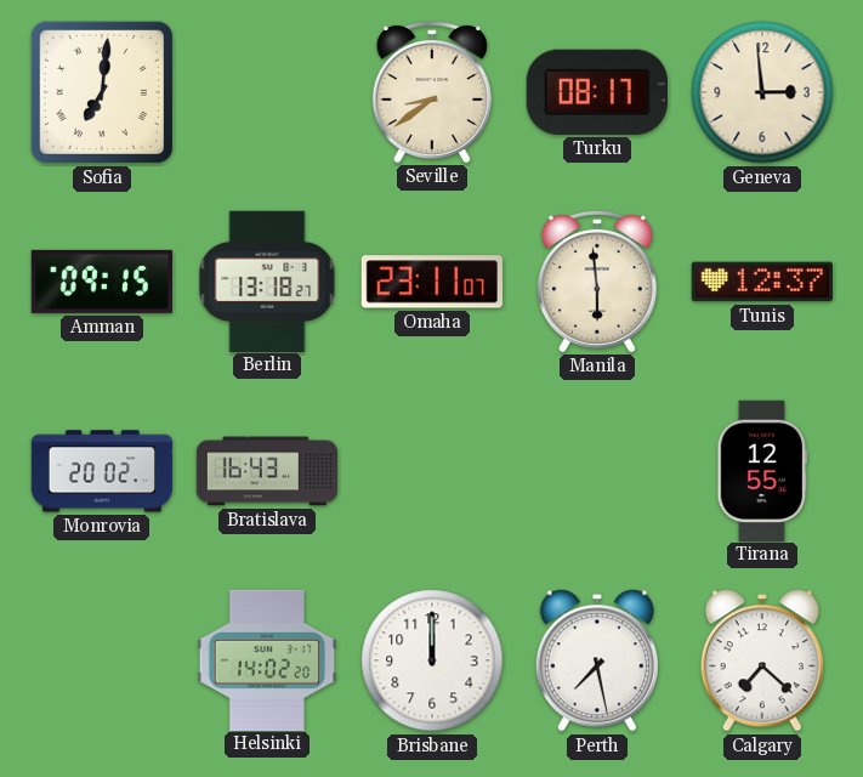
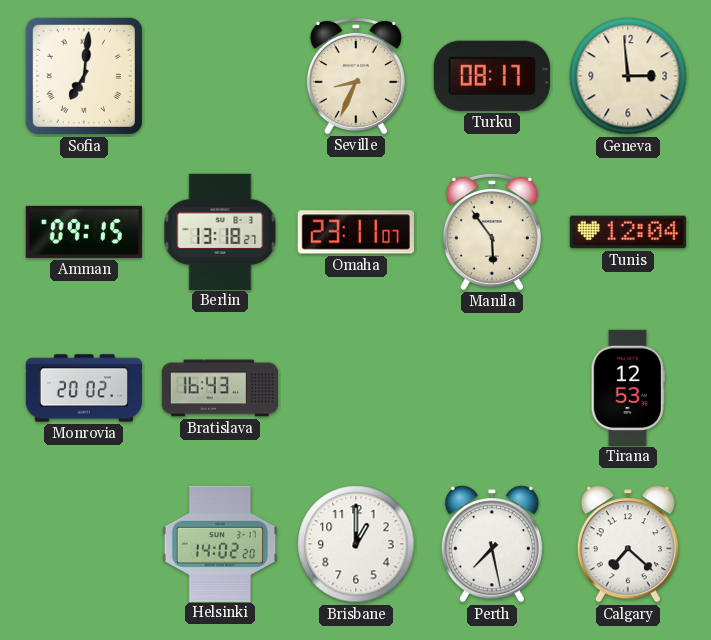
Seville: 8:39 -> 8:34 (356, 75)
Manila: 5:59 -> 5:54 (492, 231)
Tunis: 12:37 -> 12:04 (627, 232)
Tirana: 12:55 -> 12:53 (628, 387)
Brisbane: 12:00 -> 1:00 (356, 544)
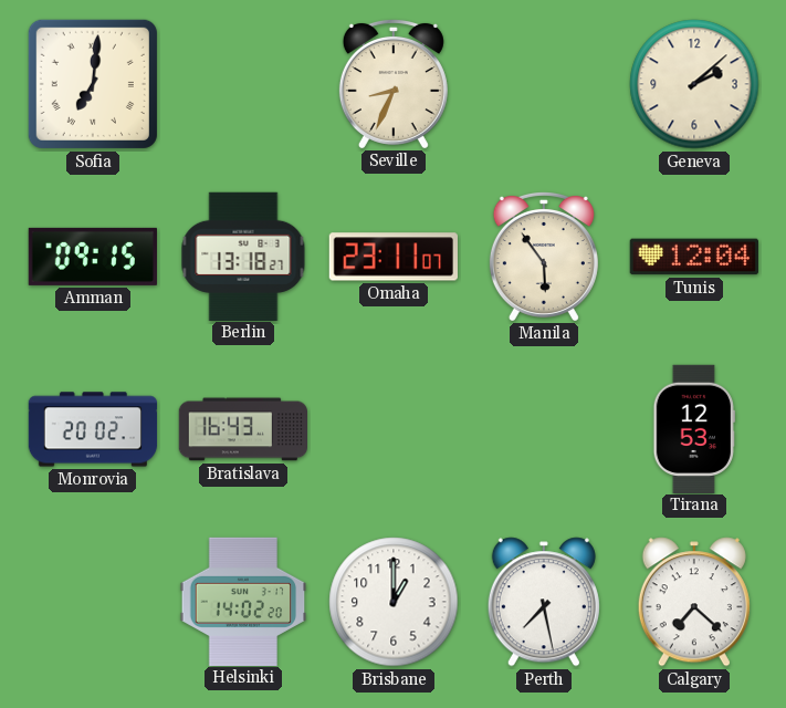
Turku: 08:17 -> none (492, 76)
Geneva: 2:59 -> 2:08 (694, 84)
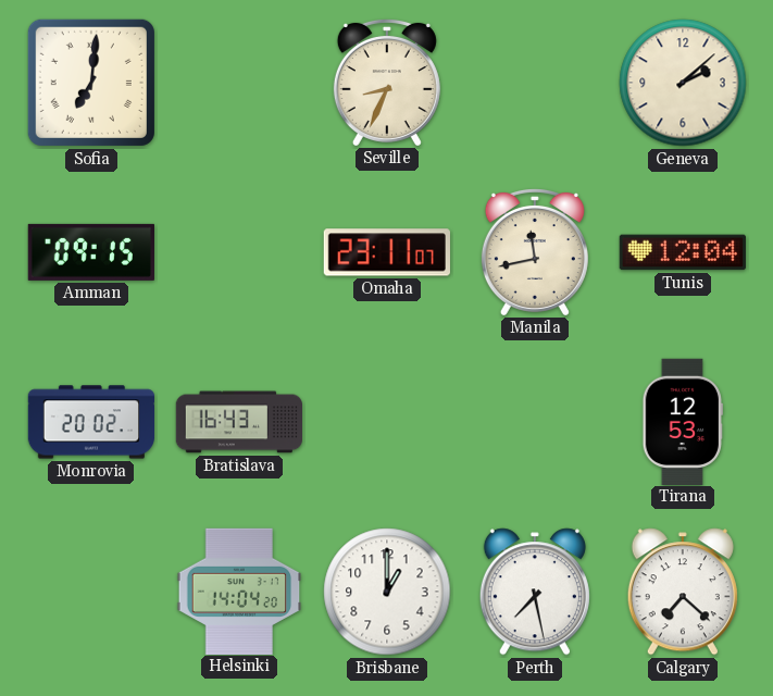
Berlin: 13:18 -> none (243, 256)
Manila: 5:54 -> 11:43 (535, 251)
Helsinki: 14:02 -> 14:04 (239, 591)
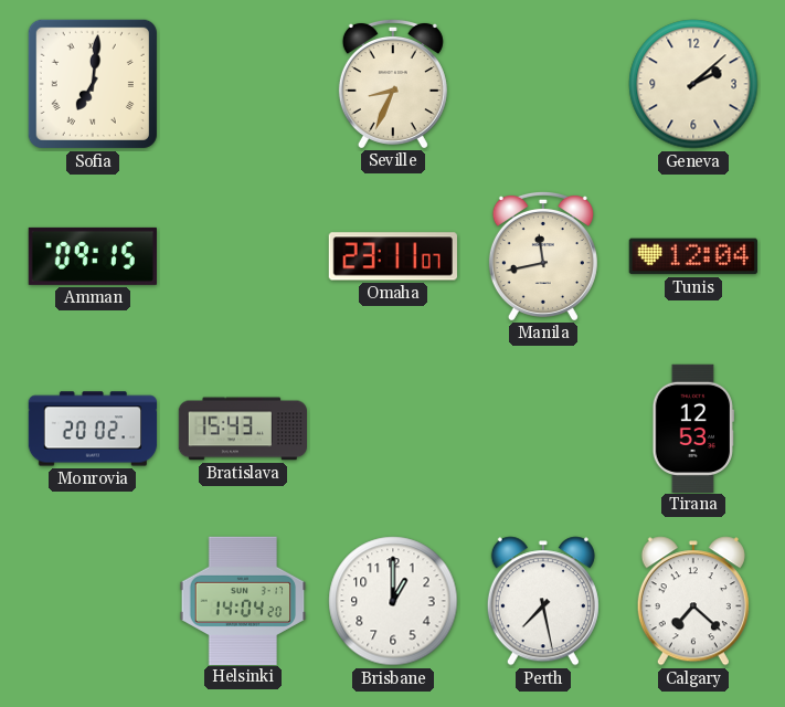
Bratislava: 16:43 -> 15:43 (242, 429)
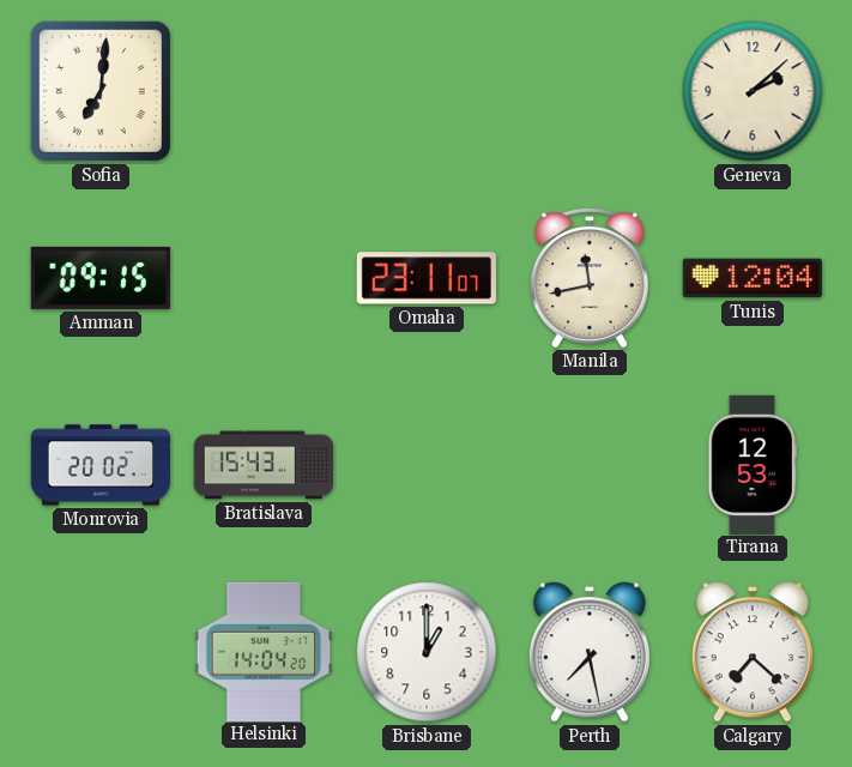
Seville: 8:34 -> none (393, 83)
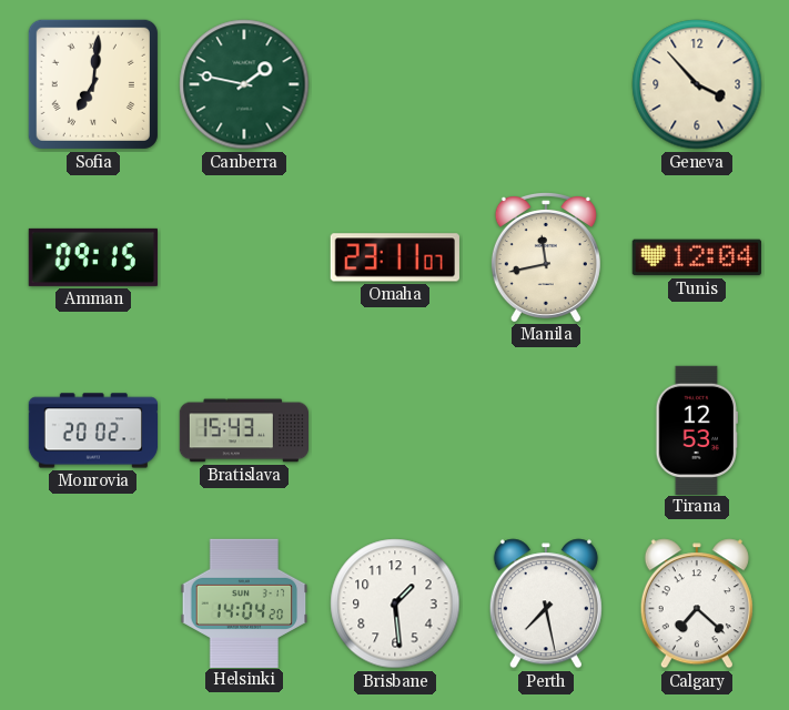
Canberra: none -> 1:47 (244, 84)
Geneva: 2:08 -> 3:53 (697, 84)
Brisbane: 1:00 -> 1:29 (395, 603)
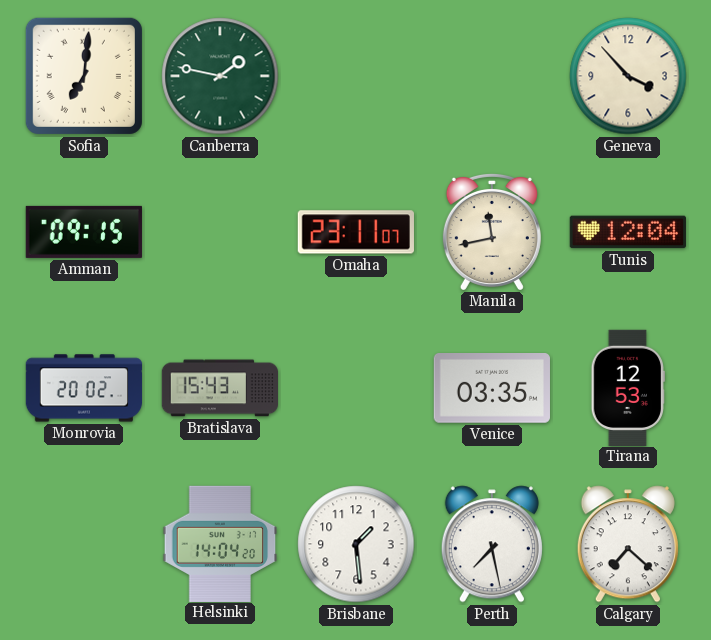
Venice: none -> 03:35 (492, 389)
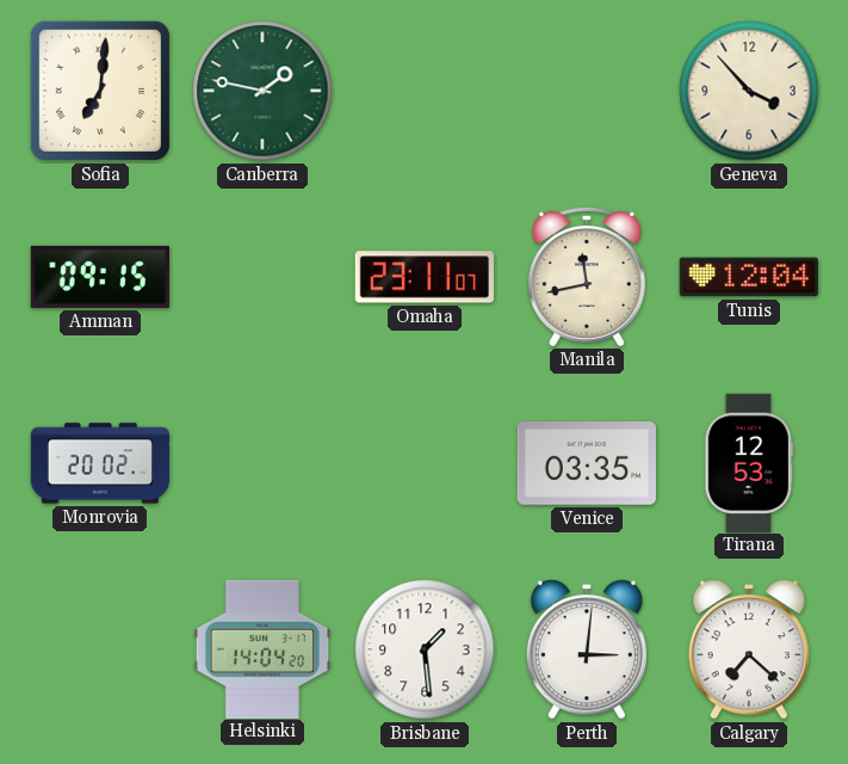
Bratislava: 15:43 -> none (219, 388)
Perth: 7:28 -> 3:01 (587, 649)
